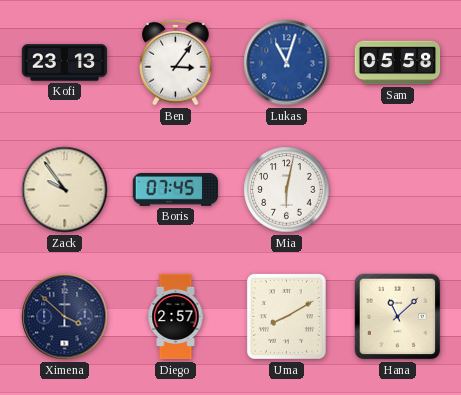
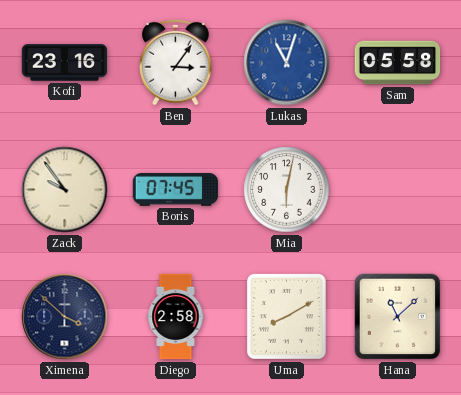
Kofi: 23:13 -> 23:16 (65, 63)
Diego: 2:57 -> 2:58 (176, 317)
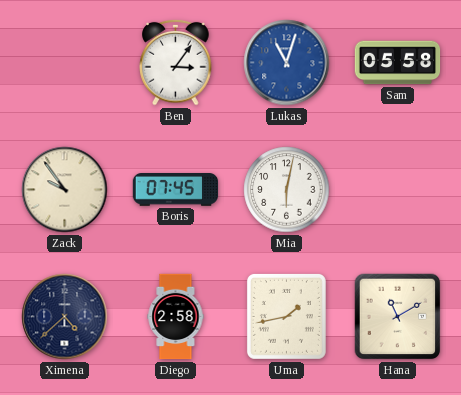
Kofi: 23:16 -> none (65, 63)
Ximena: 3:52 -> 4:38 (65, 317)
Uma: 8:10 -> 1:43 (286, 316)
Hana: 11:08 -> 11:10 (398, 317)
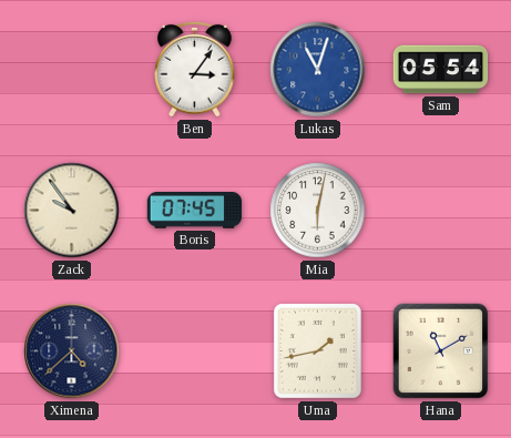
Sam: 05:58 -> 05:54 (441, 70)
Diego: 2:58 -> none (176, 317)
